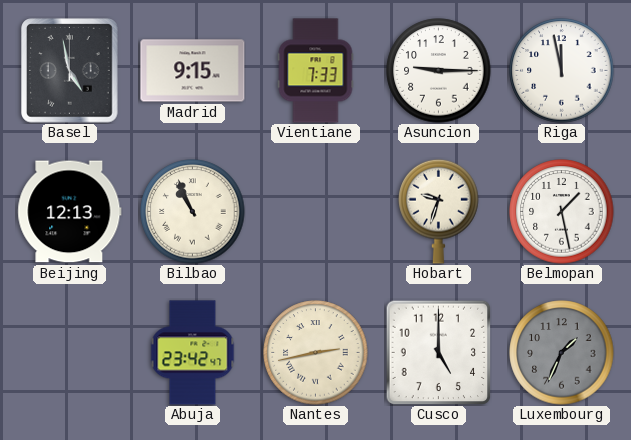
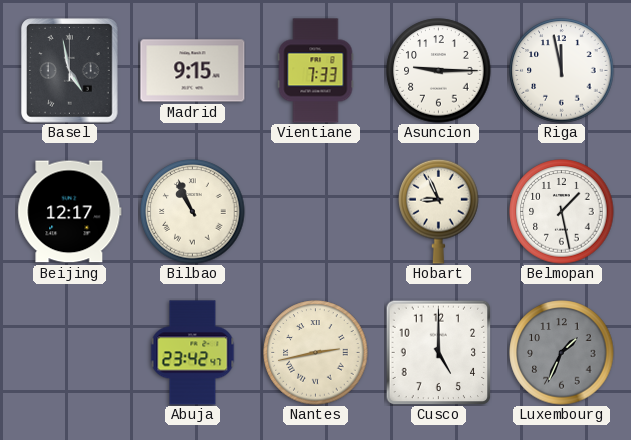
Beijing: 12:13 -> 12:17 (70, 212)
Hobart: 9:33 -> 8:56 (439, 211)
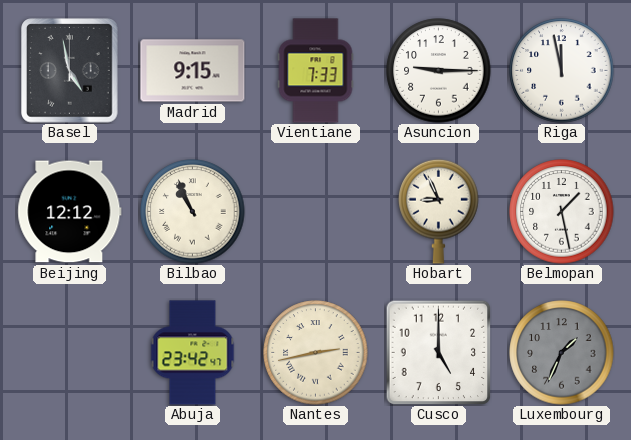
Beijing: 12:17 -> 12:12 (70, 212)
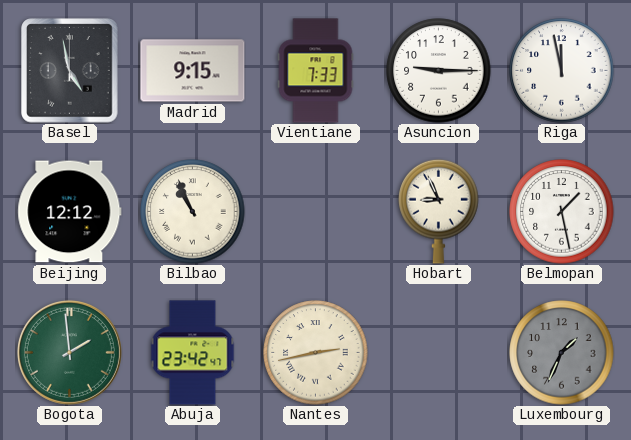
Bogota: none -> 1:59 (69, 352)
Cusco: 5:00 -> none (438, 352)
